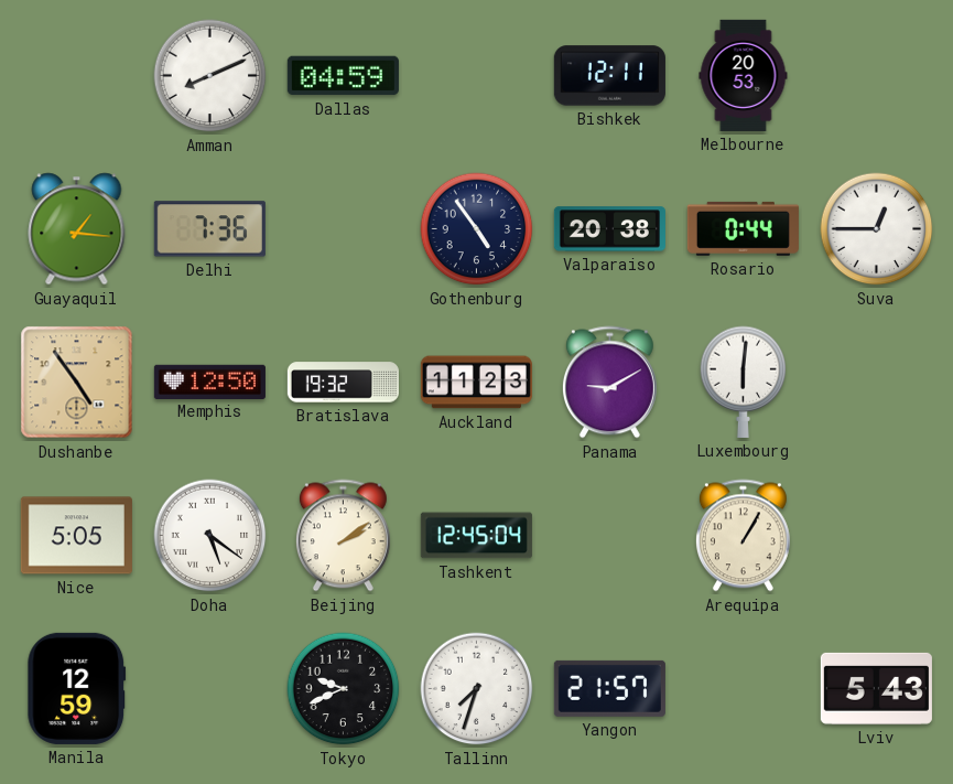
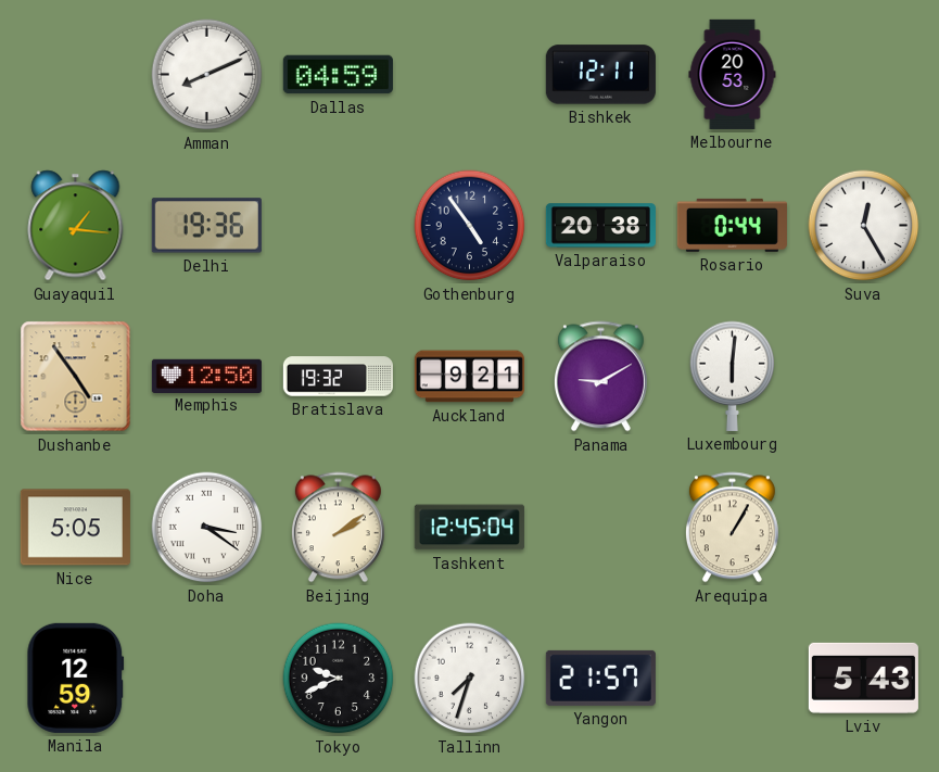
Delhi: 7:36 -> 19:36 (206, 226)
Suva: 12:45 -> 12:25 (864, 226)
Auckland: 11:23 -> 9:21 (469, 377)
Doha: 5:21 -> 3:21 (207, 528)
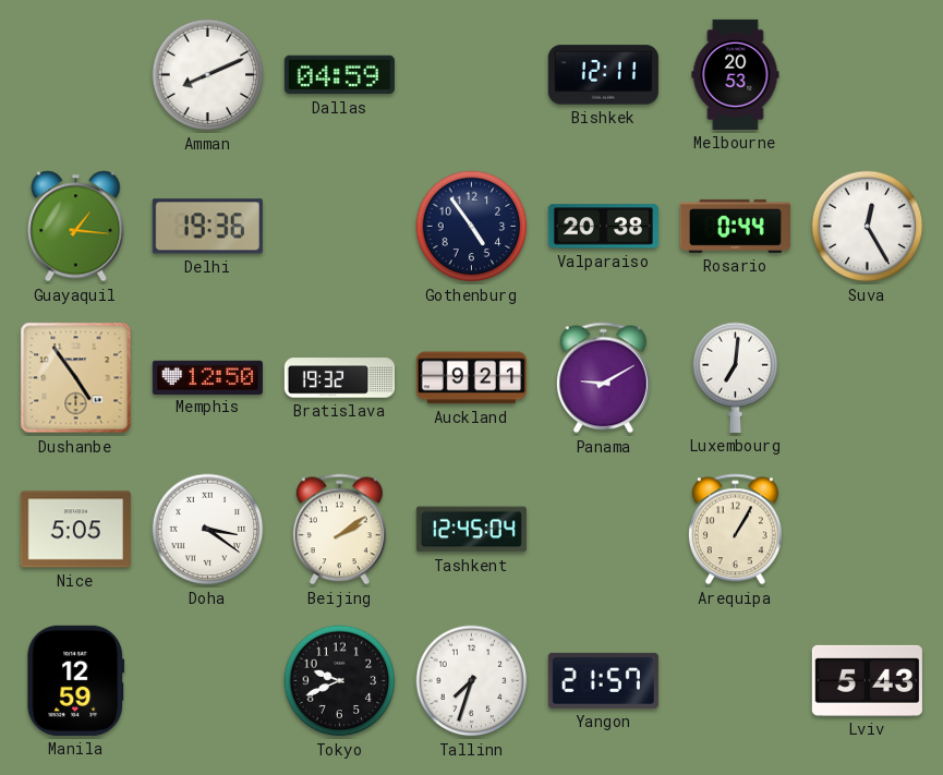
Luxembourg: 6:01 -> 7:01 (736, 377)
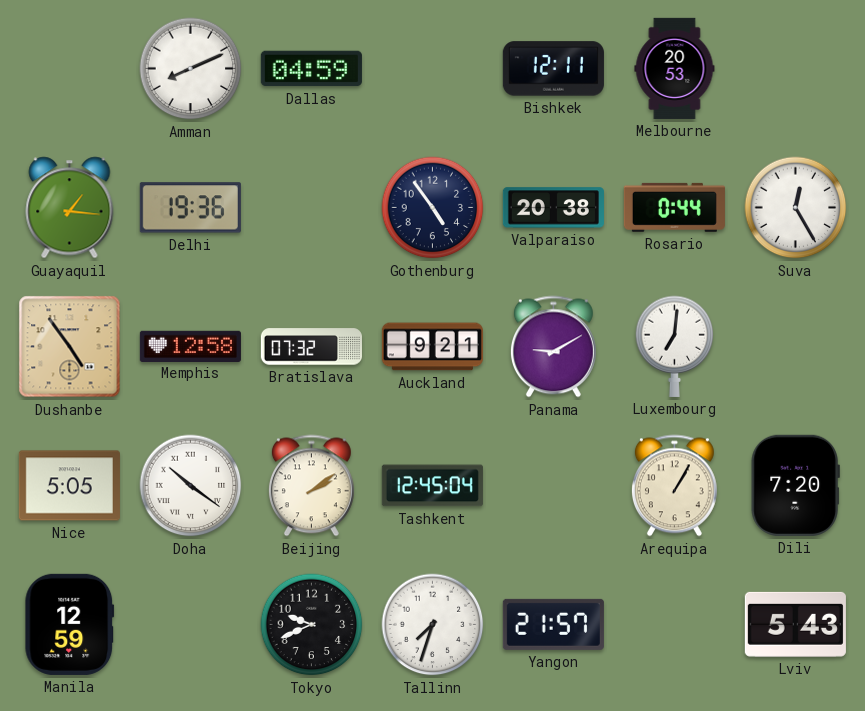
Memphis: 12:50 -> 12:58 (190, 346)
Bratislava: 19:32 -> 07:32 (311, 347)
Doha: 3:21 -> 10:21 (191, 486)
Dili: none -> 7:20 (795, 485)
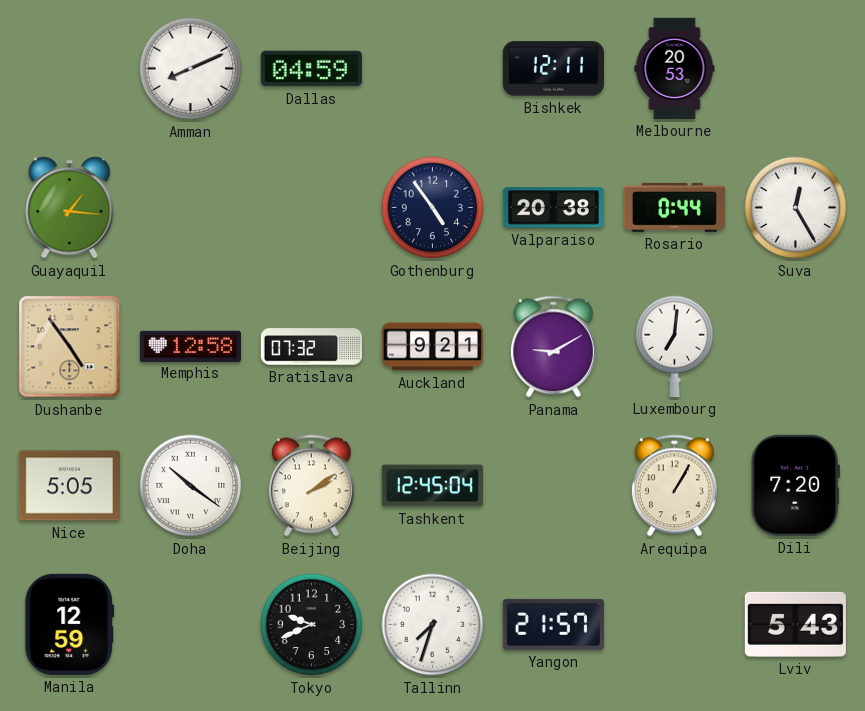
Delhi: 19:36 -> none (190, 208)
